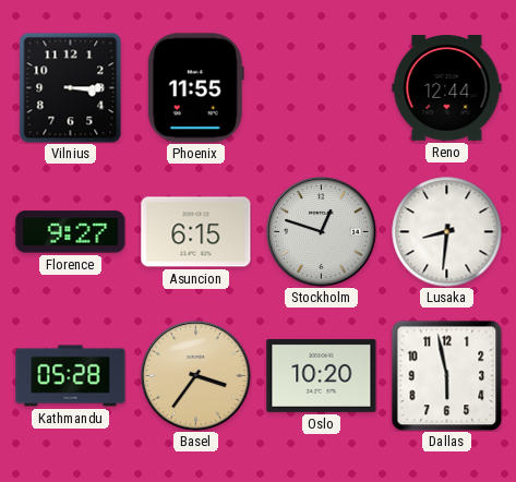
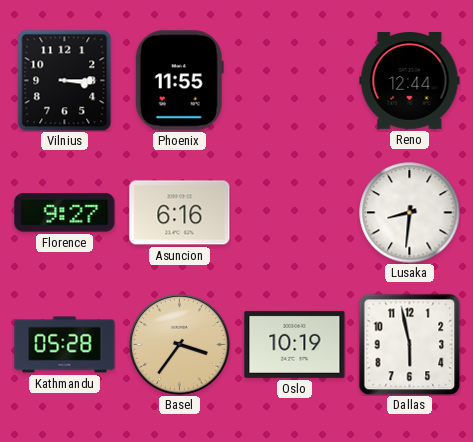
Asuncion: 6:15 -> 6:16 (180, 213)
Stockholm: 12:48 -> none (322, 232)
Oslo: 10:20 -> 10:19 (295, 344)
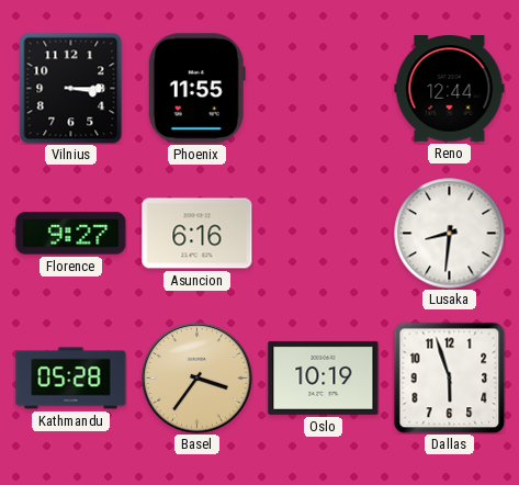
Dallas: 5:58 -> 5:57 (449, 377)
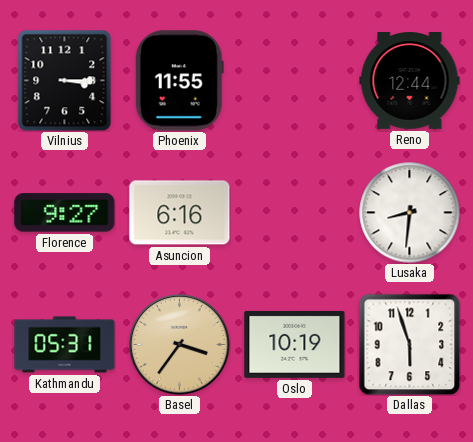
Kathmandu: 05:28 -> 05:31 (65, 345)
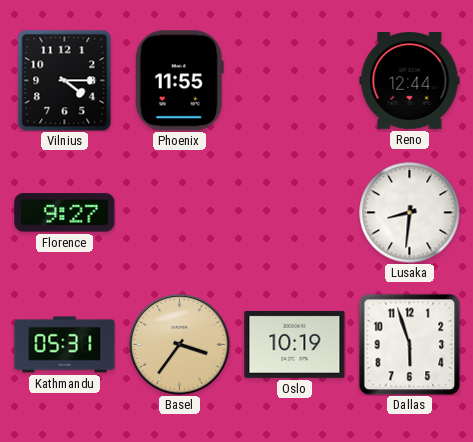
Vilnius: 3:15 -> 4:15 (65, 80)
Asuncion: 6:16 -> none (180, 213)
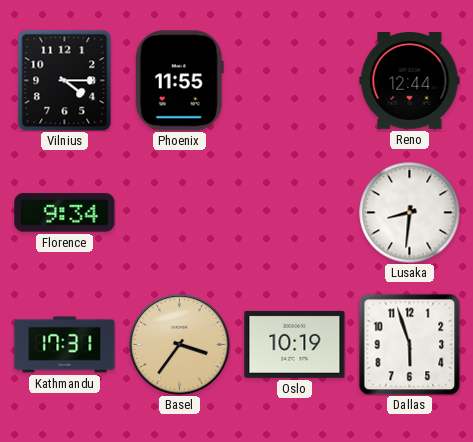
Florence: 9:27 -> 9:34 (65, 213)
Kathmandu: 05:31 -> 17:31 (65, 345)
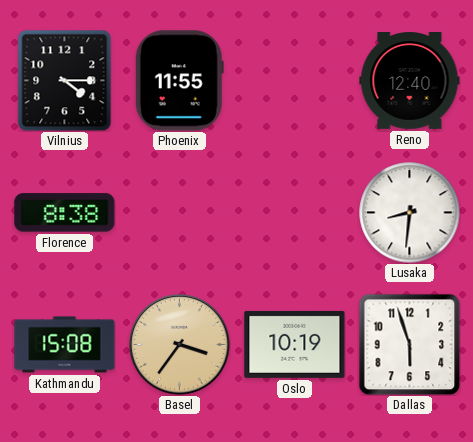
Reno: 12:44 -> 12:40 (410, 81)
Florence: 9:34 -> 8:38 (65, 213)
Kathmandu: 17:31 -> 15:08 (65, 345)
